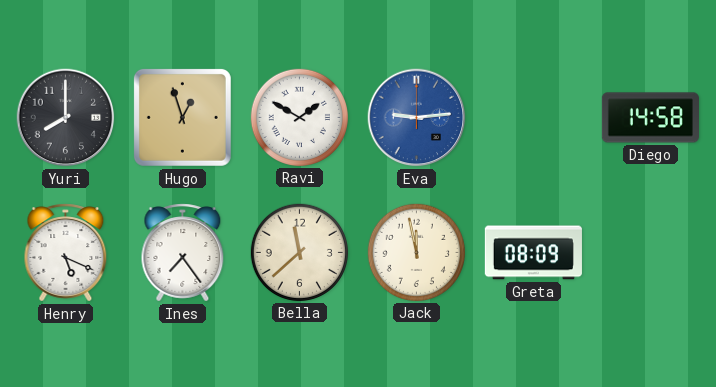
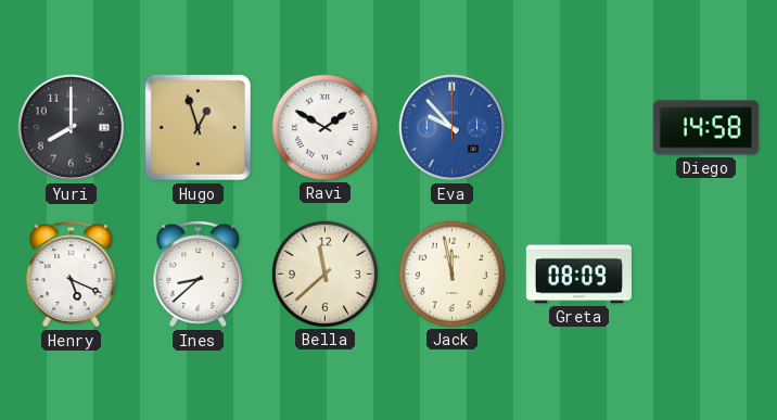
Eva: 9:14 -> 9:53 (453, 128)
Ines: 7:24 -> 8:38 (199, 275)
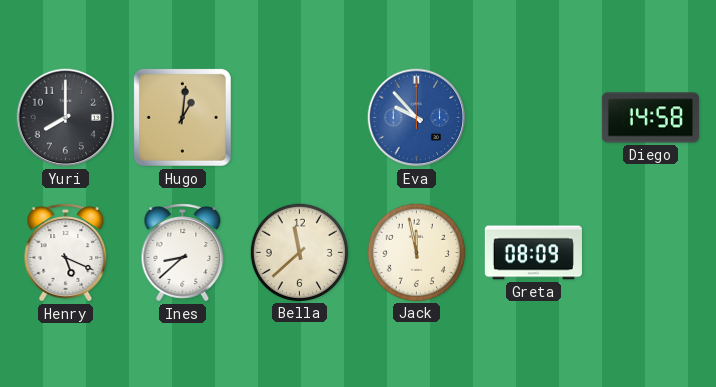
Hugo: 12:57 -> 1:01 (182, 117)
Ravi: 1:50 -> none (324, 127)
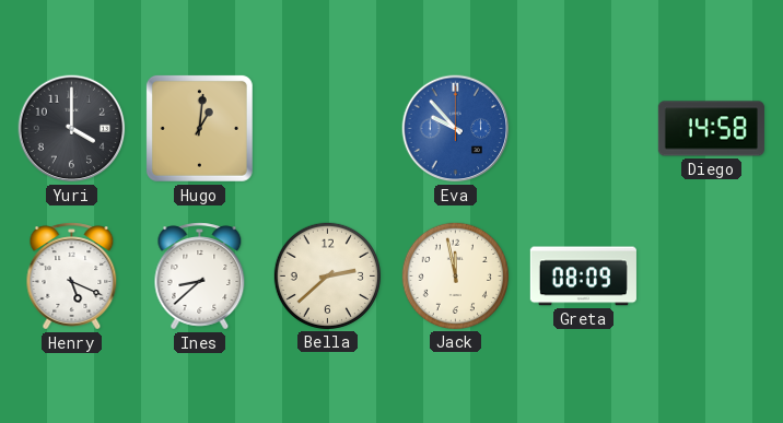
Yuri: 8:00 -> 4:00 (72, 129)
Bella: 11:38 -> 2:38 (327, 275)
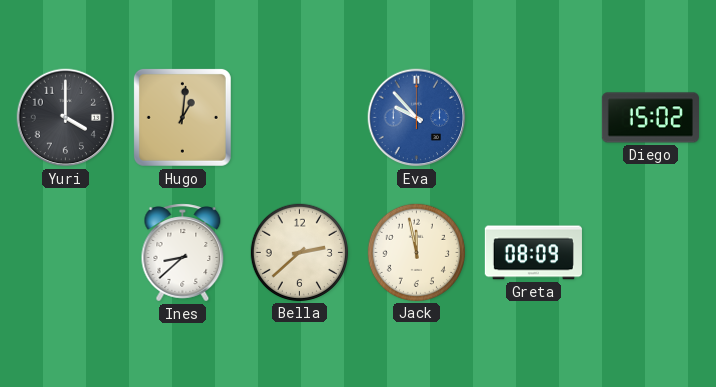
Diego: 14:58 -> 15:02 (650, 118)
Henry: 5:19 -> none (72, 277)
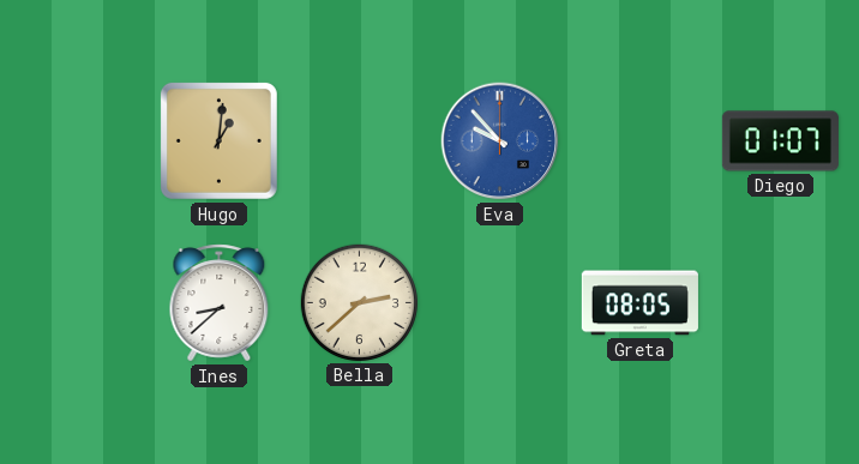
Yuri: 4:00 -> none (66, 118)
Diego: 15:02 -> 01:07 (780, 141)
Jack: 11:58 -> none (416, 252)
Greta: 08:09 -> 08:05 (639, 303)
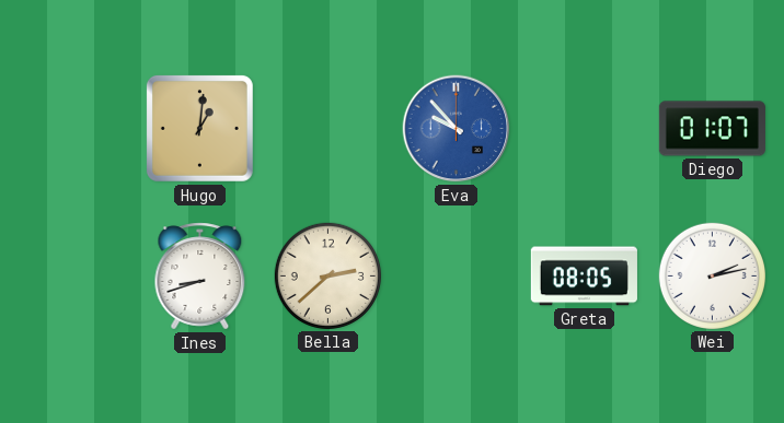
Ines: 8:38 -> 8:42 (200, 277)
Wei: none -> 2:13 (712, 275)
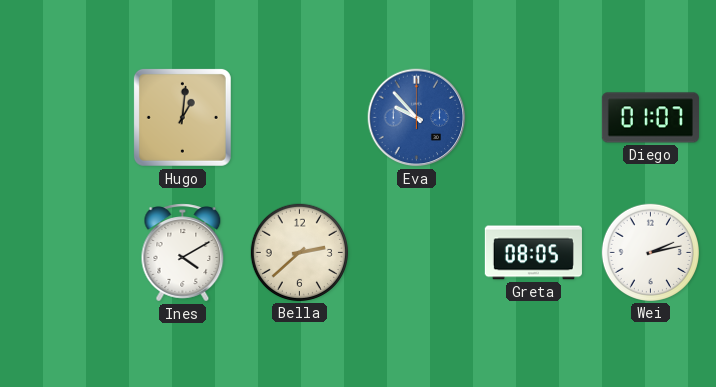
Ines: 8:42 -> 4:10 (183, 253)
